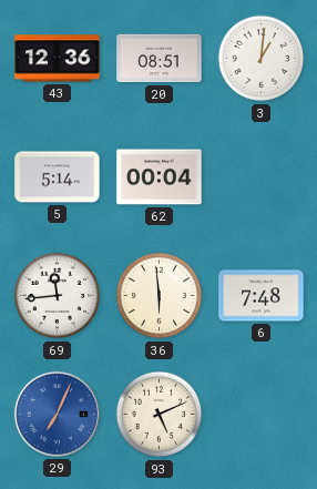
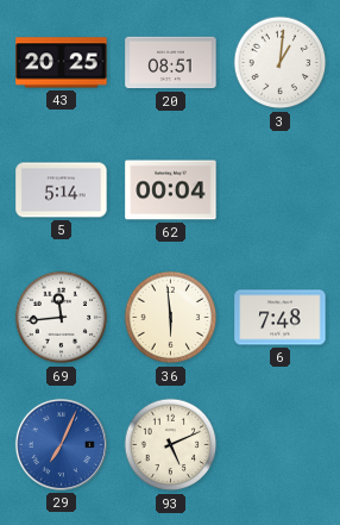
43: 12:36 -> 20:25 (62, 63)
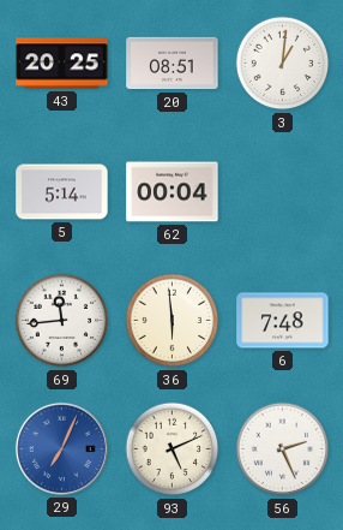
56: none -> 2:26 (283, 449)
